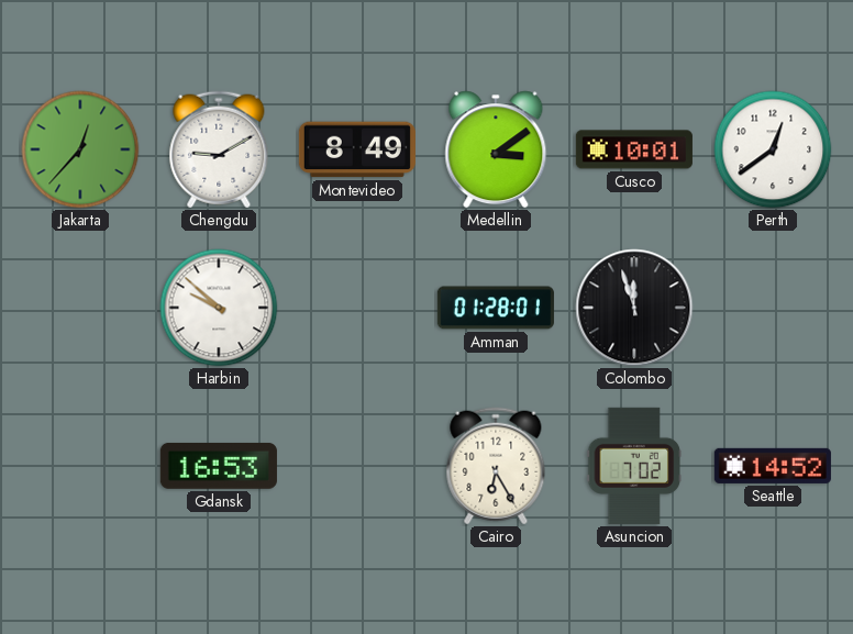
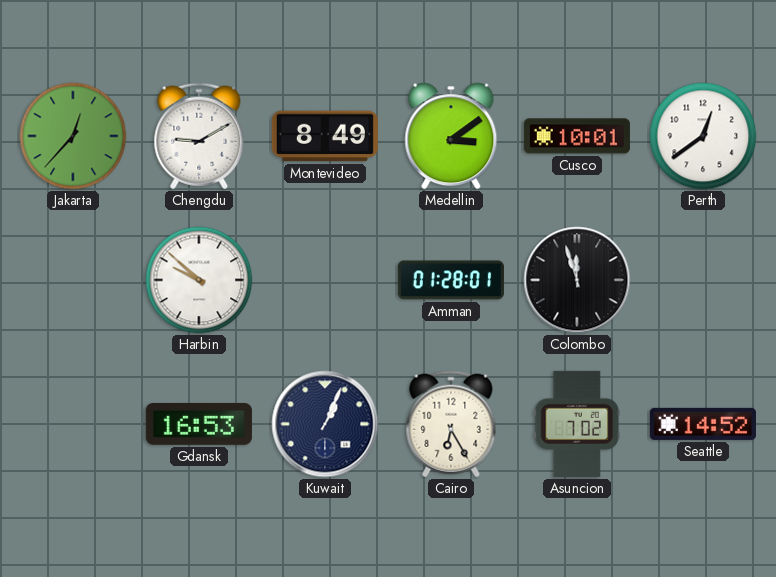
Kuwait: none -> 1:04 (325, 424)
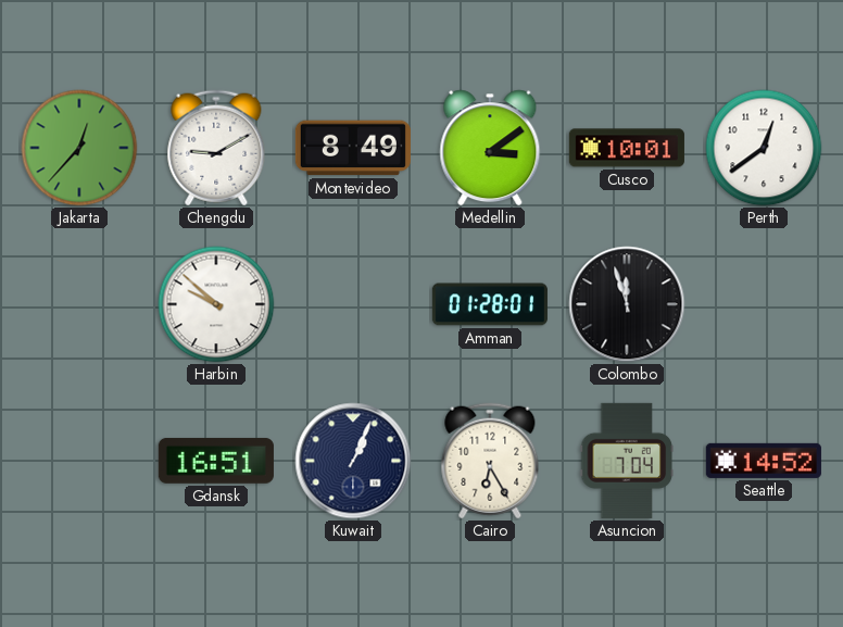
Gdansk: 16:53 -> 16:51 (216, 461)
Asuncion: 7:02 -> 7:04 (627, 461)
